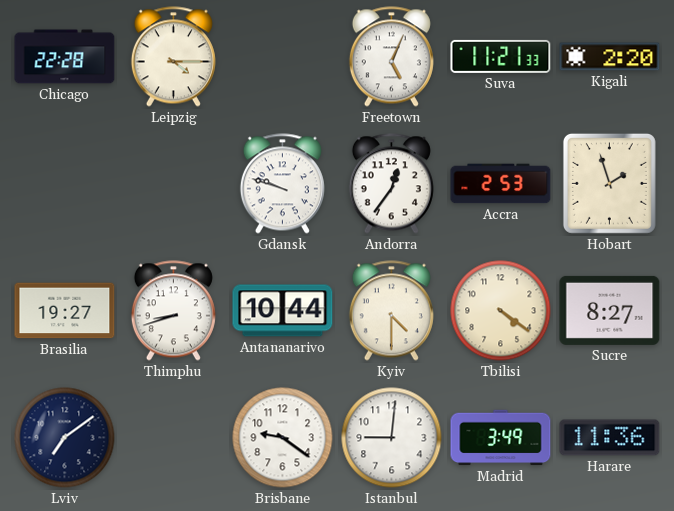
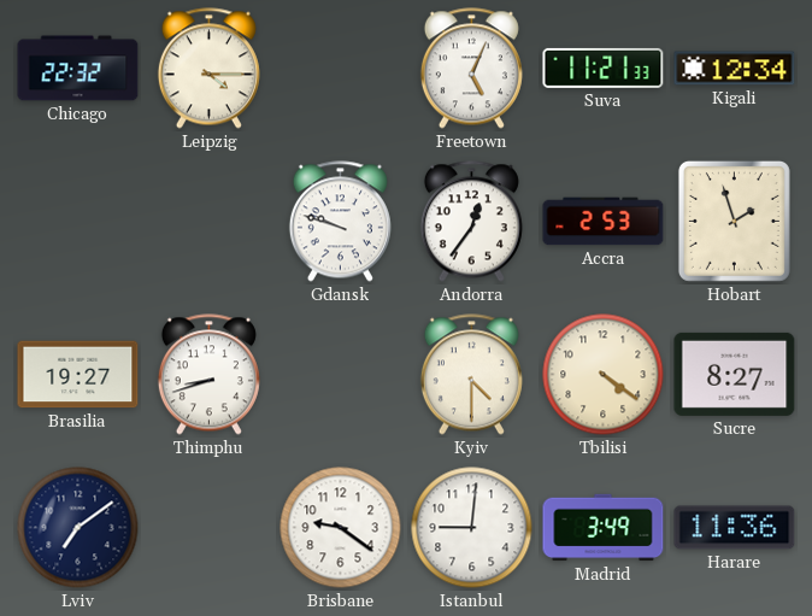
Chicago: 22:28 -> 22:32 (78, 69)
Kigali: 2:20 -> 12:34 (735, 69)
Antananarivo: 10:44 -> none (283, 311)
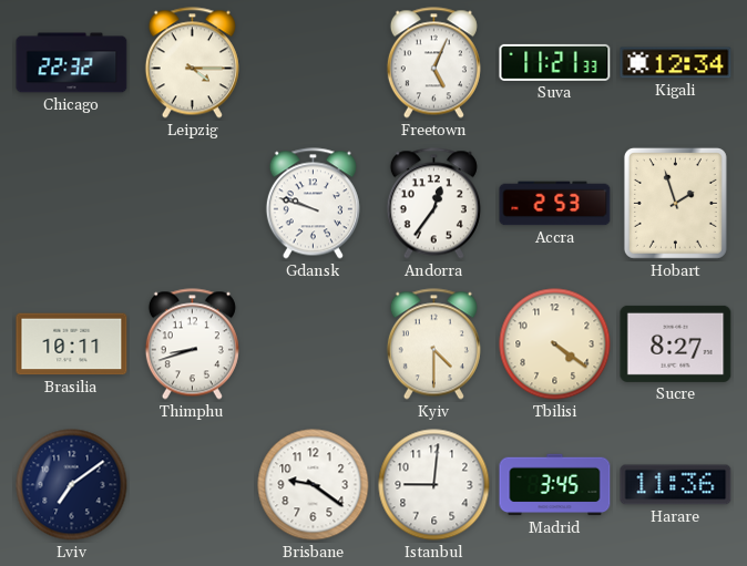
Brasilia: 19:27 -> 10:11 (72, 344)
Madrid: 3:49 -> 3:45 (555, 485)
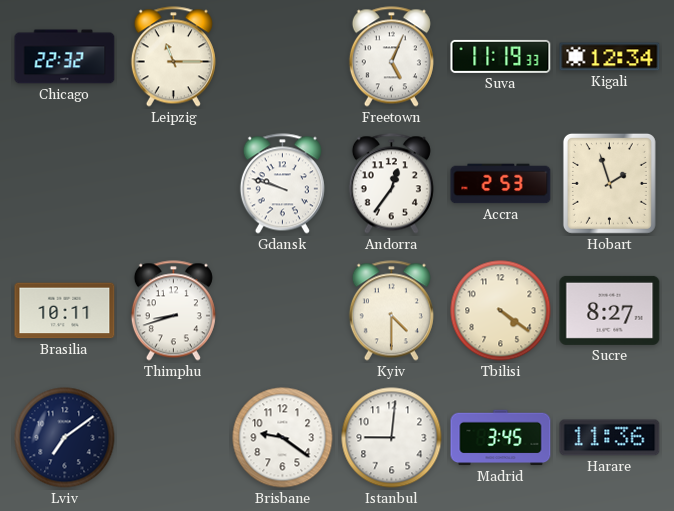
Leipzig: 4:15 -> 11:15 (173, 57)
Suva: 11:21 -> 11:19 (501, 56)
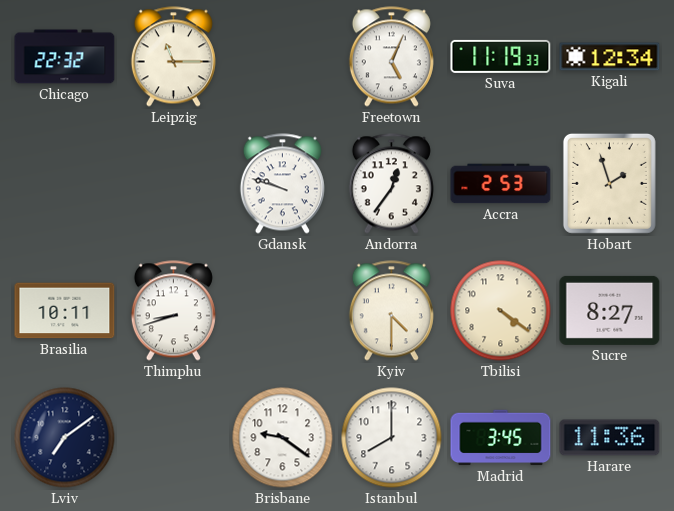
Istanbul: 9:01 -> 8:00 (392, 438)
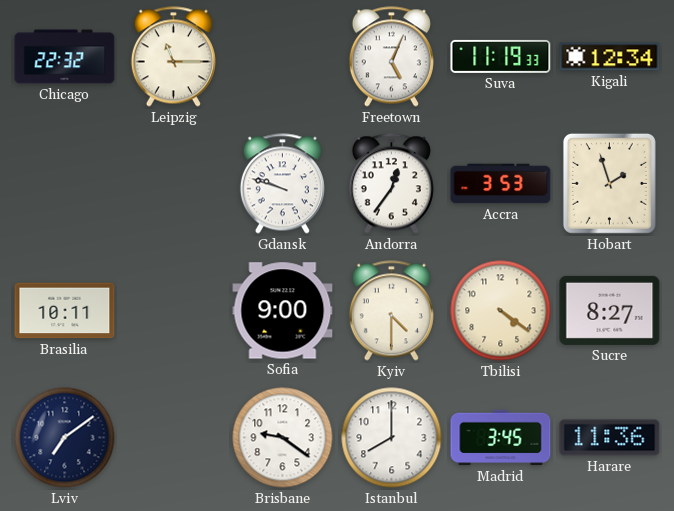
Accra: 2:53 -> 3:53 (501, 184)
Thimphu: 8:42 -> none (173, 311)
Sofia: none -> 9:00 (283, 311)
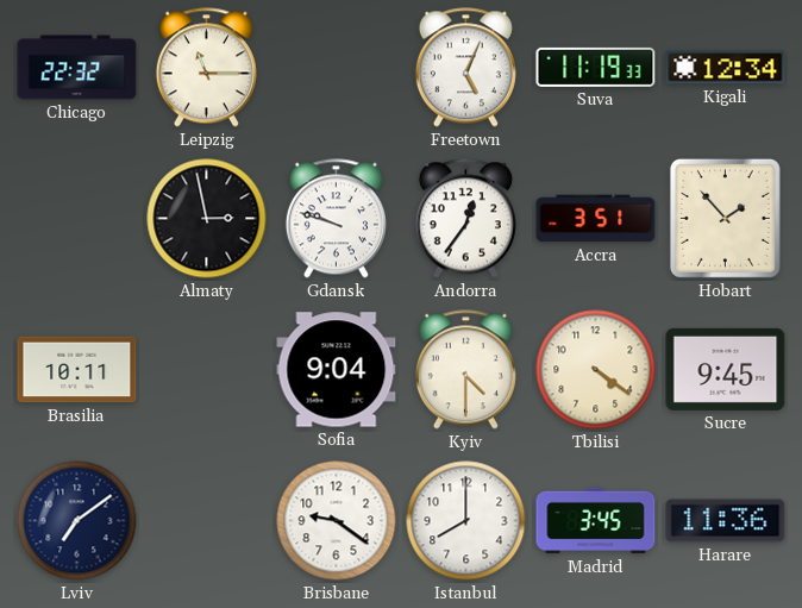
Almaty: none -> 2:58 (207, 219)
Accra: 3:53 -> 3:51 (596, 219)
Hobart: 1:57 -> 1:53 (725, 218)
Sofia: 9:00 -> 9:04 (337, 370)
Sucre: 8:27 -> 9:45 (726, 369)
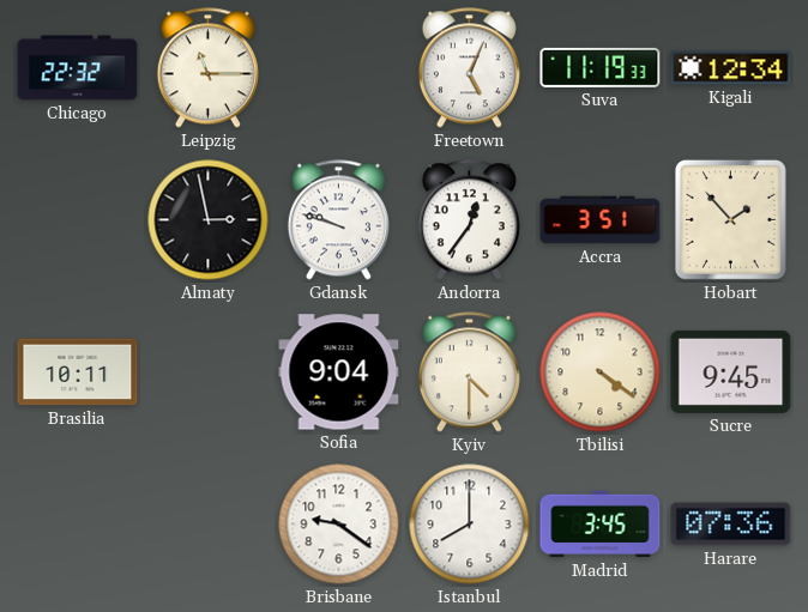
Lviv: 7:09 -> none (77, 521)
Harare: 11:36 -> 07:36 (731, 525)
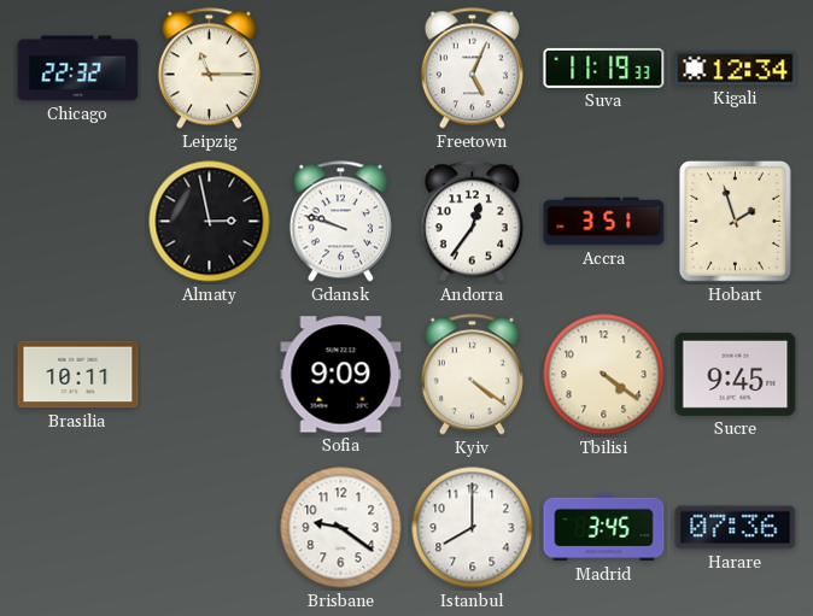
Hobart: 1:53 -> 1:57 (735, 221)
Sofia: 9:04 -> 9:09 (341, 375)
Kyiv: 4:30 -> 4:21 (472, 375)
